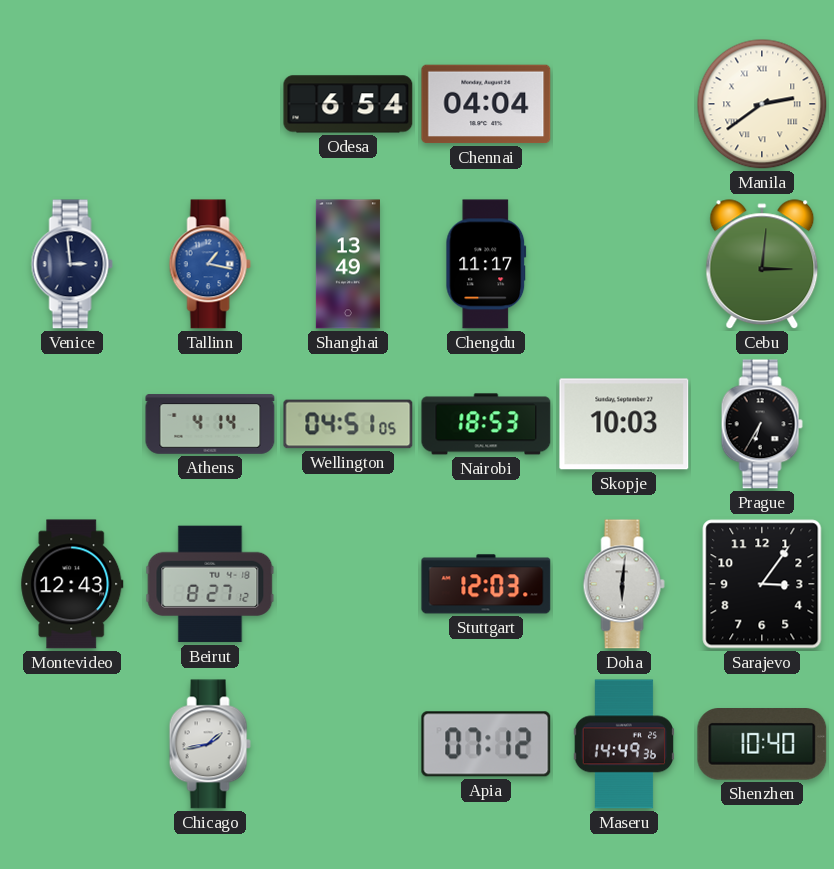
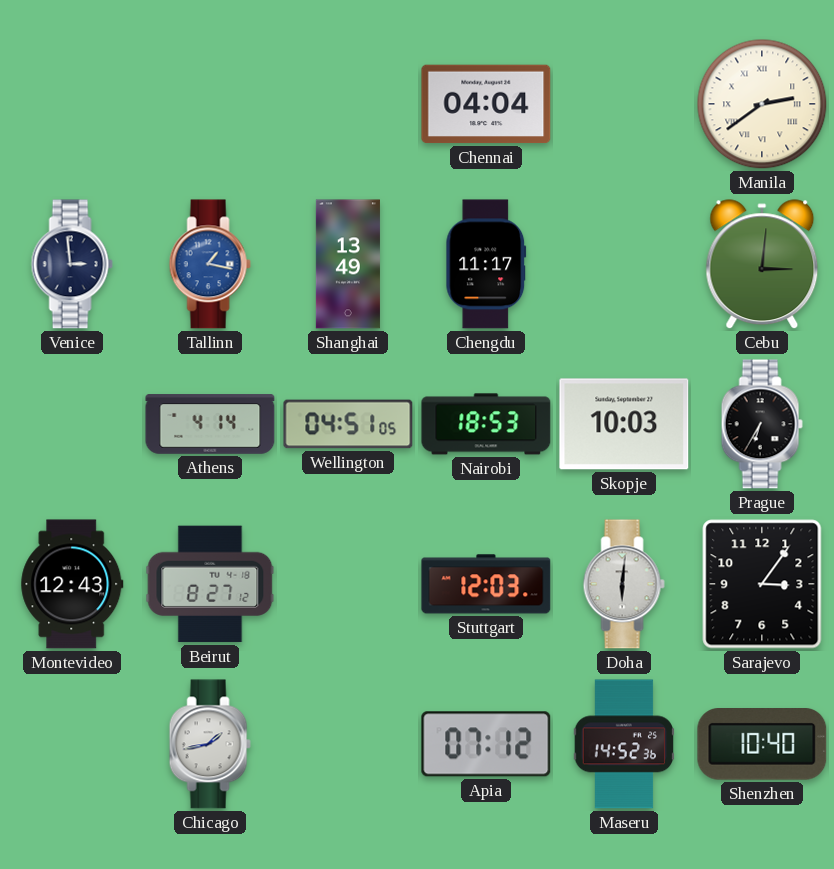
Odesa: 6:54 -> none (348, 104)
Maseru: 14:49 -> 14:52 (624, 744)
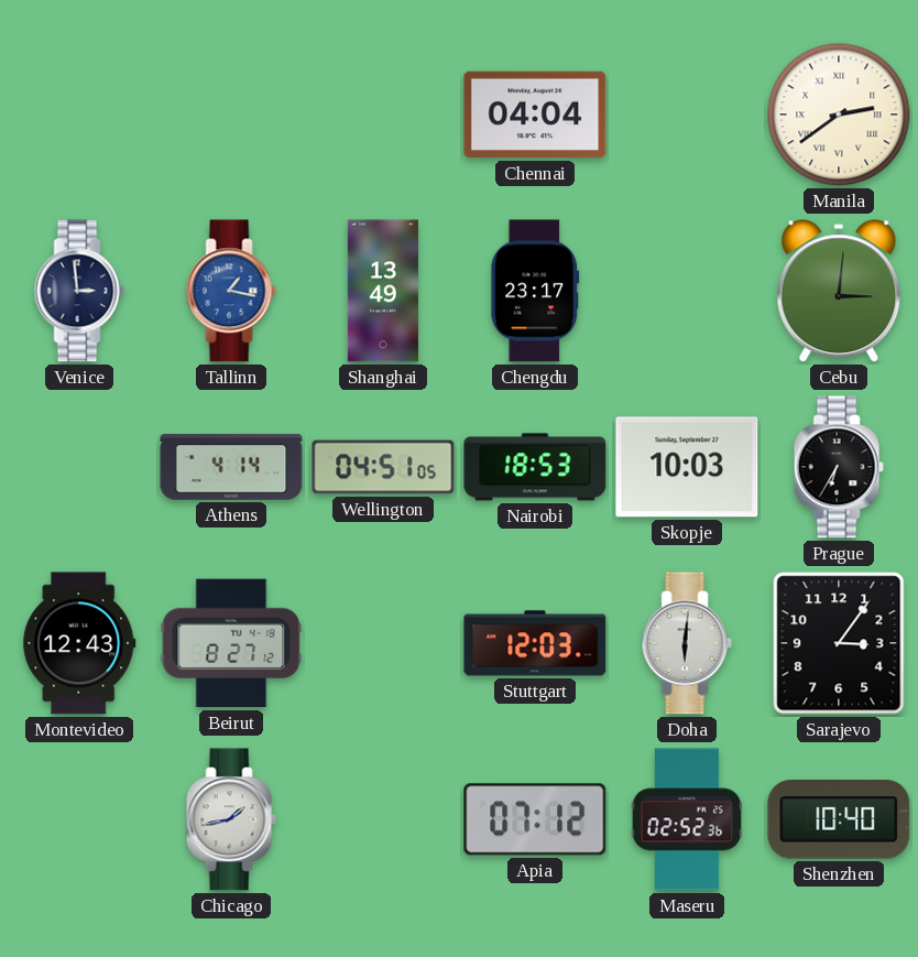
Chengdu: 11:17 -> 23:17 (535, 291)
Maseru: 14:52 -> 02:52 (687, 819)
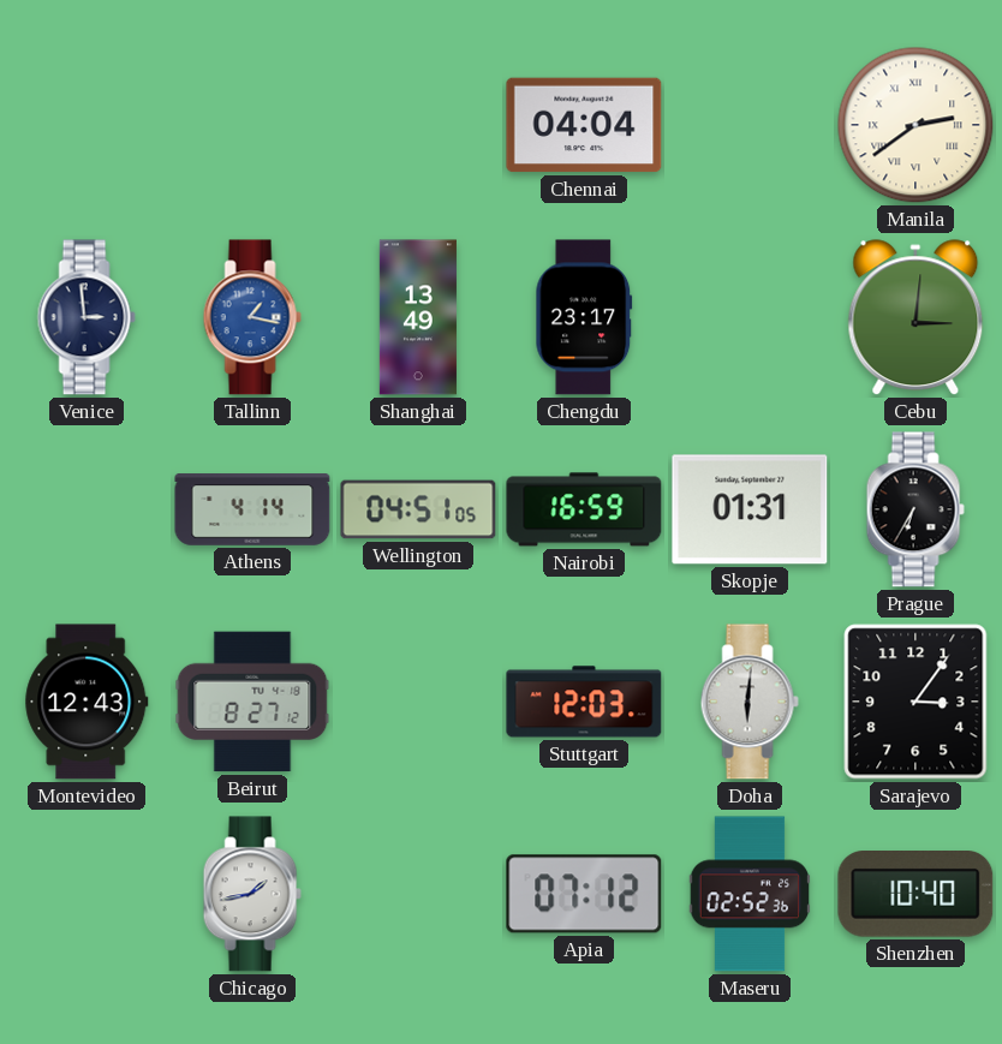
Nairobi: 18:53 -> 16:59 (584, 509)
Skopje: 10:03 -> 01:31 (750, 509)
